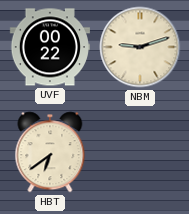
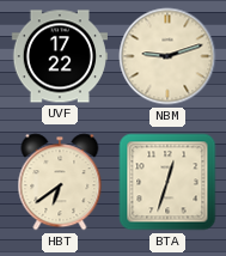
UVF: 00:22 -> 17:22 (59, 56)
BTA: none -> 12:33 (167, 182)
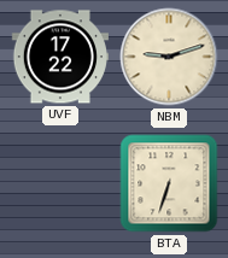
HBT: 6:39 -> none (60, 182)
BTA: 12:33 -> 6:33 (169, 183)
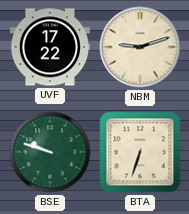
BSE: none -> 9:48 (50, 152)
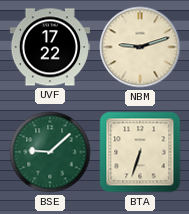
BSE: 9:48 -> 9:08 (50, 152)
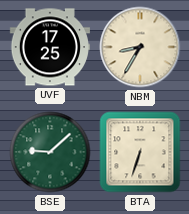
UVF: 17:22 -> 17:25 (49, 47)
NBM: 9:12 -> 8:35 (140, 47)
